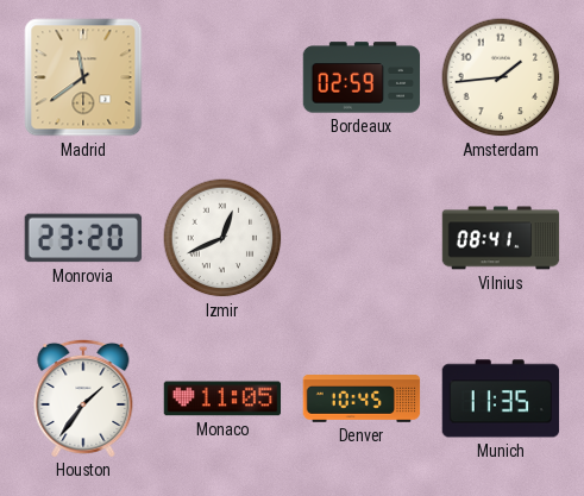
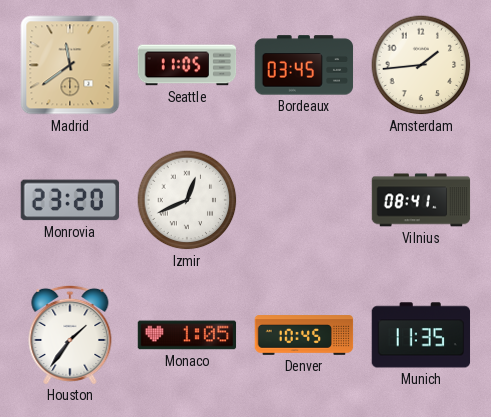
Seattle: none -> 11:05 (187, 65)
Bordeaux: 02:59 -> 03:45 (304, 65)
Monaco: 11:05 -> 1:05 (187, 335)
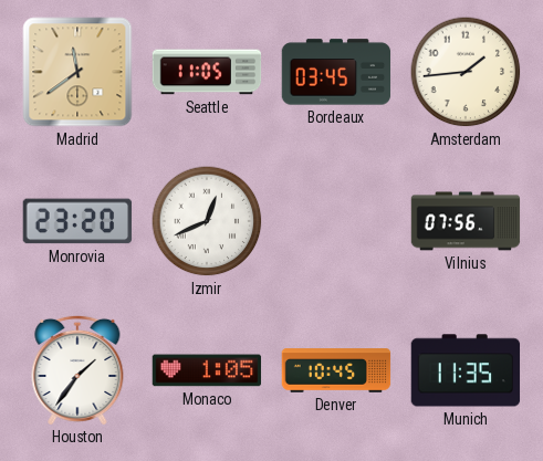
Vilnius: 08:41 -> 07:56 (466, 221)
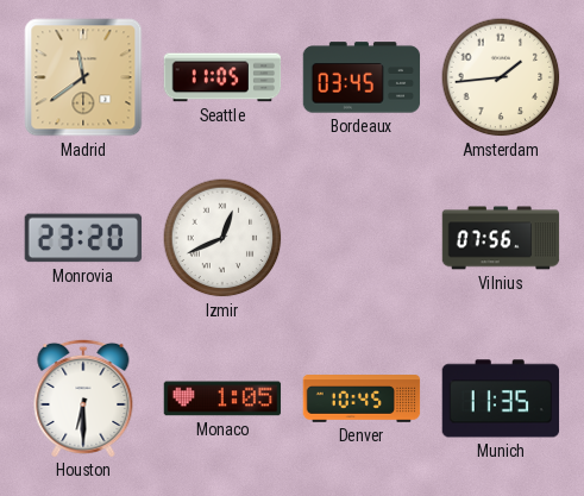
Houston: 1:36 -> 6:30 (83, 397)
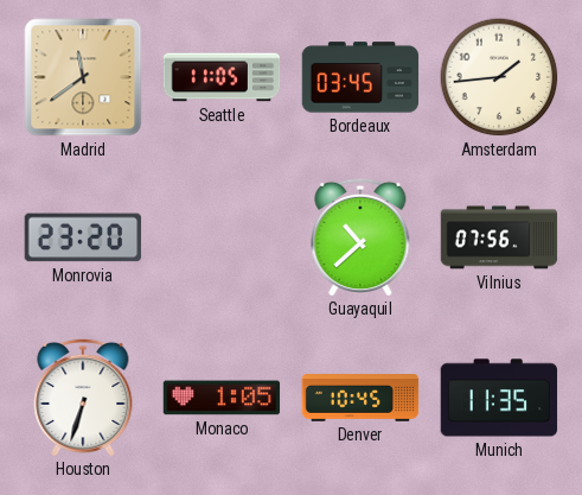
Izmir: 12:41 -> none (222, 238)
Guayaquil: none -> 10:38 (360, 236)
Houston: 6:30 -> 6:33 (83, 396)
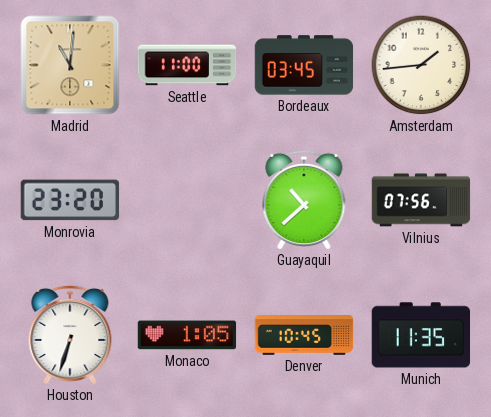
Madrid: 11:39 -> 11:01 (70, 65)
Seattle: 11:05 -> 11:00 (187, 65)
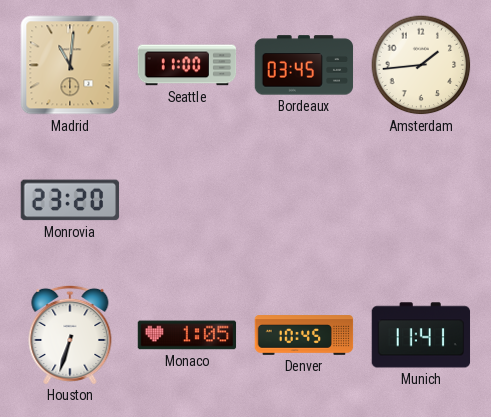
Guayaquil: 10:38 -> none (304, 199)
Vilnius: 07:56 -> none (421, 200)
Munich: 11:35 -> 11:41 (421, 335)
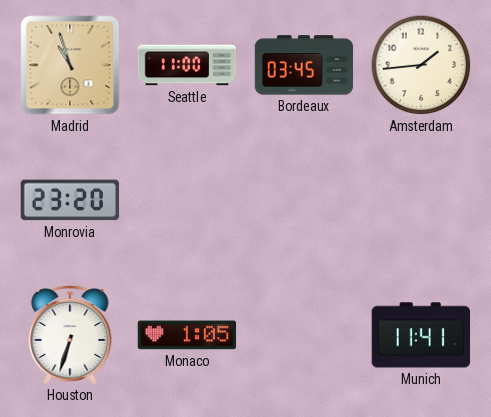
Madrid: 11:01 -> 10:57 (70, 65)
Denver: 10:45 -> none (304, 335)
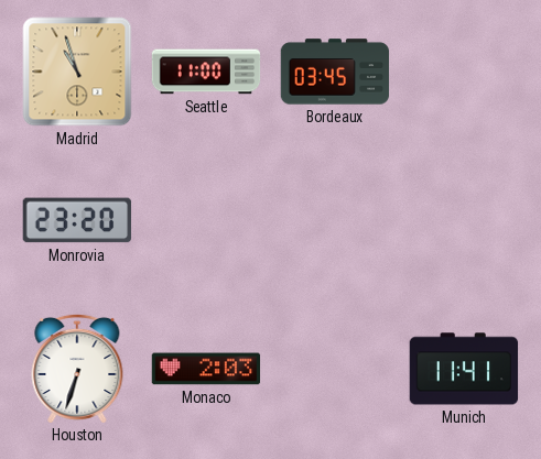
Amsterdam: 1:44 -> none (421, 65)
Monaco: 1:05 -> 2:03 (206, 369)
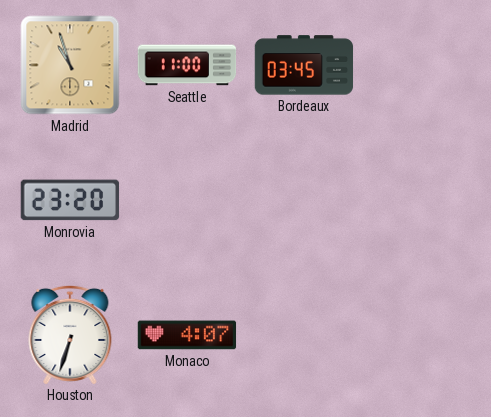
Monaco: 2:03 -> 4:07 (187, 335)
Munich: 11:41 -> none (464, 369)
